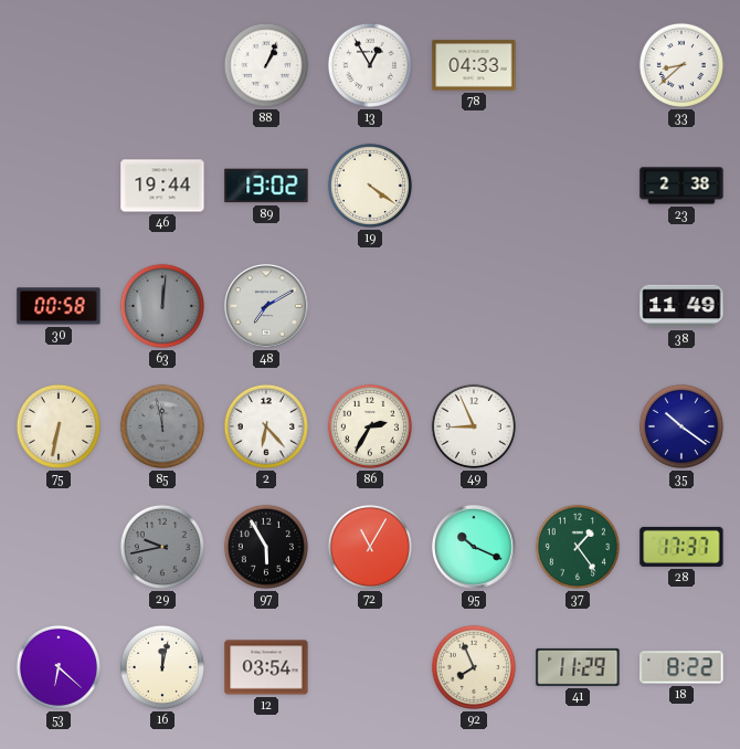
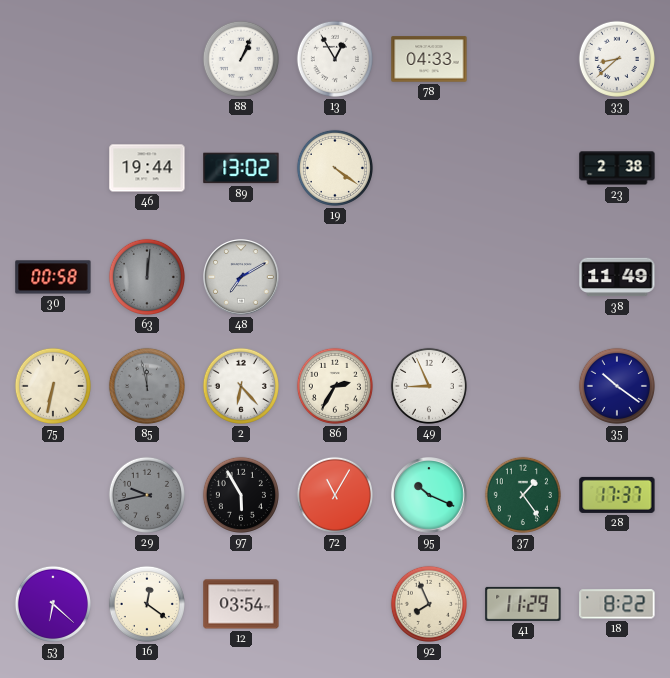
16: 12:02 -> 12:21 (147, 604)
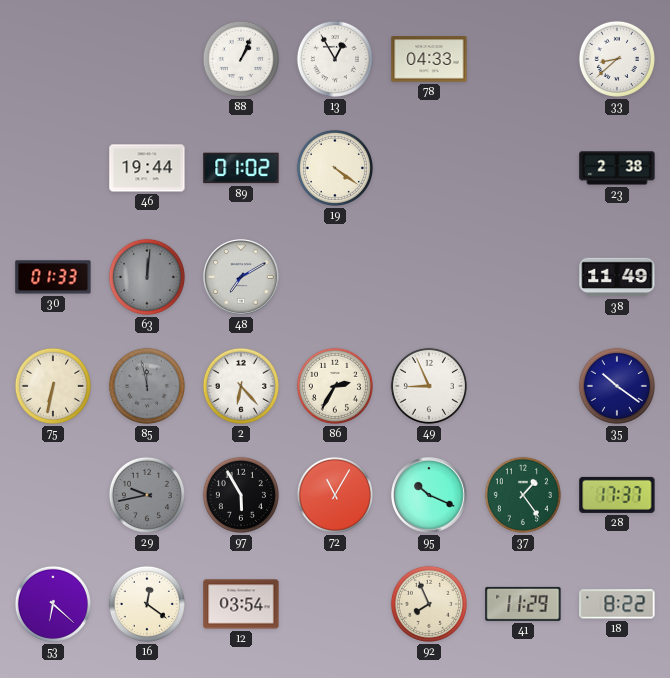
89: 13:02 -> 01:02 (241, 168)
30: 00:58 -> 01:33 (53, 277)
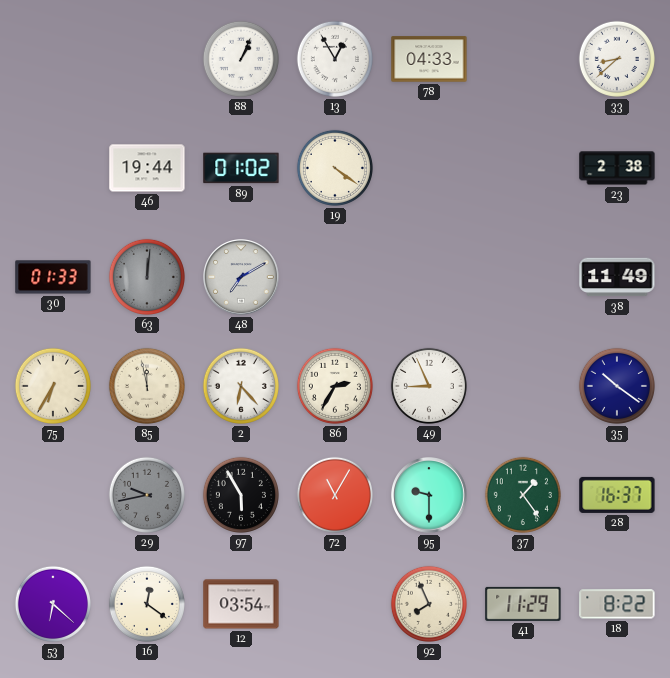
75: 6:32 -> 6:35 (53, 386)
85 dial: grey -> cream (147, 386)
95: 10:19 -> 9:30 (429, 495)
28: 17:37 -> 16:37 (617, 495)
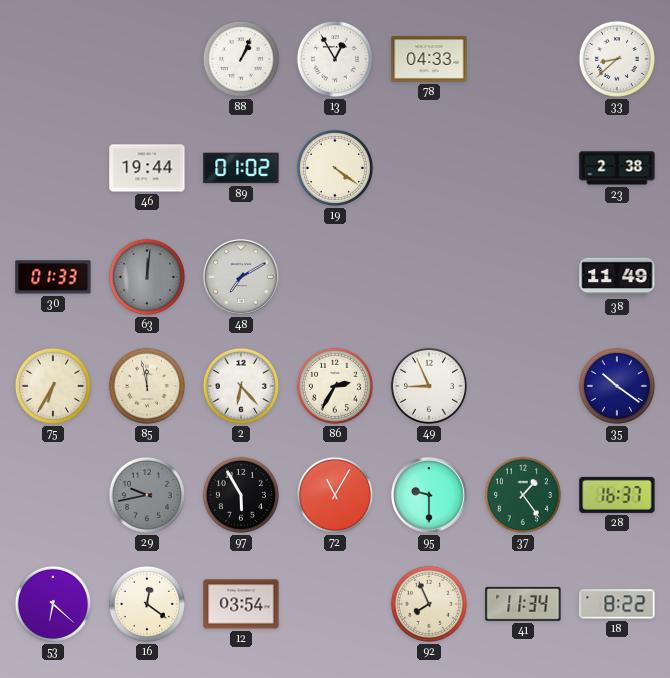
41: 11:29 -> 11:34 (523, 604)
